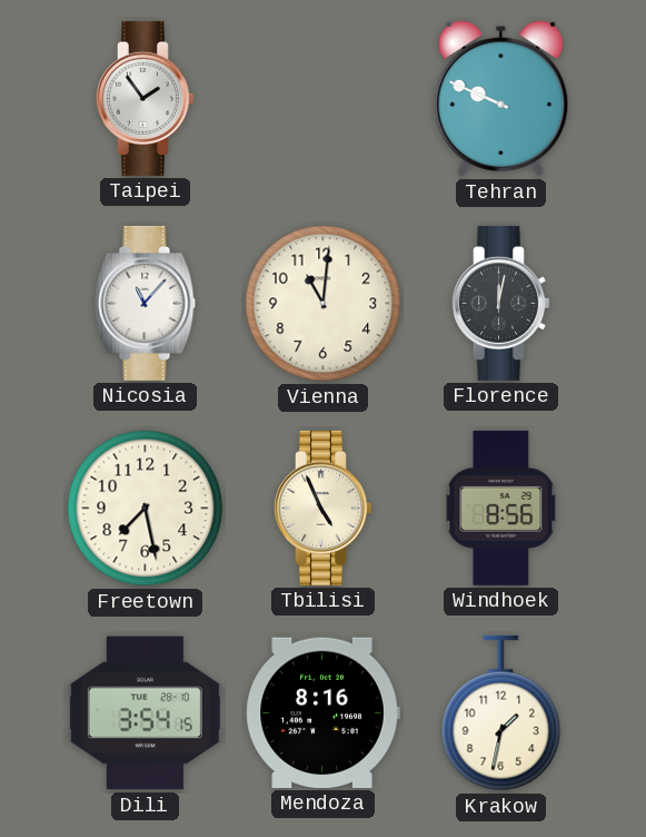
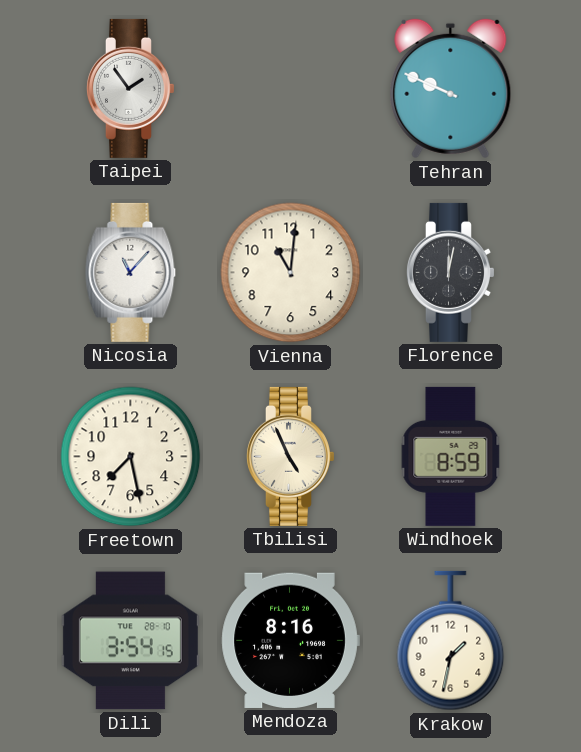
Windhoek: 8:56 -> 8:59 (451, 456)
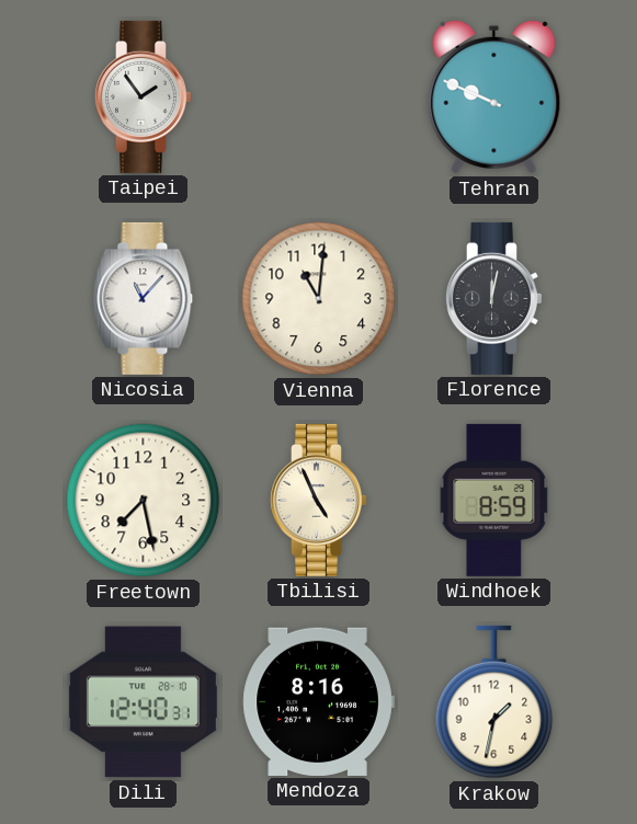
Dili: 3:54 -> 12:40 (143, 702)
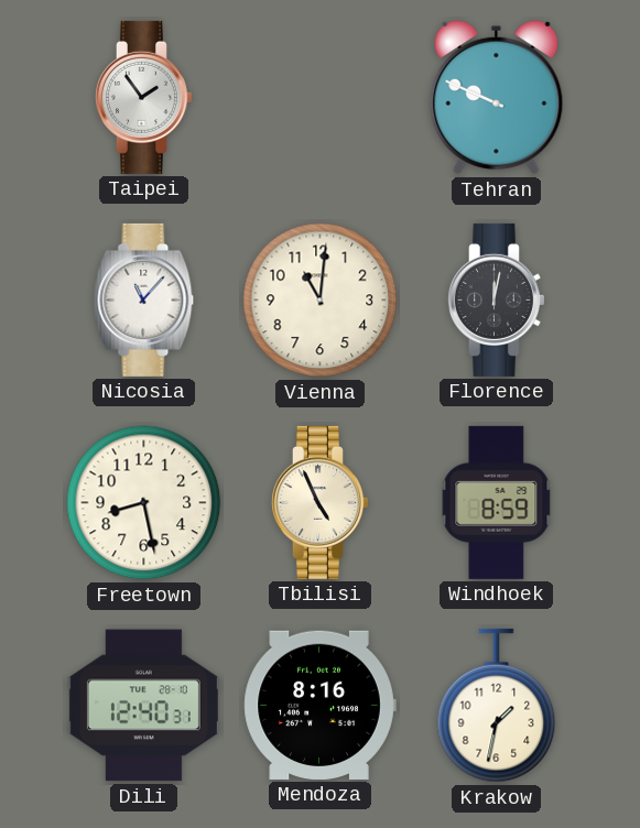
Freetown: 7:28 -> 8:28 (144, 503)
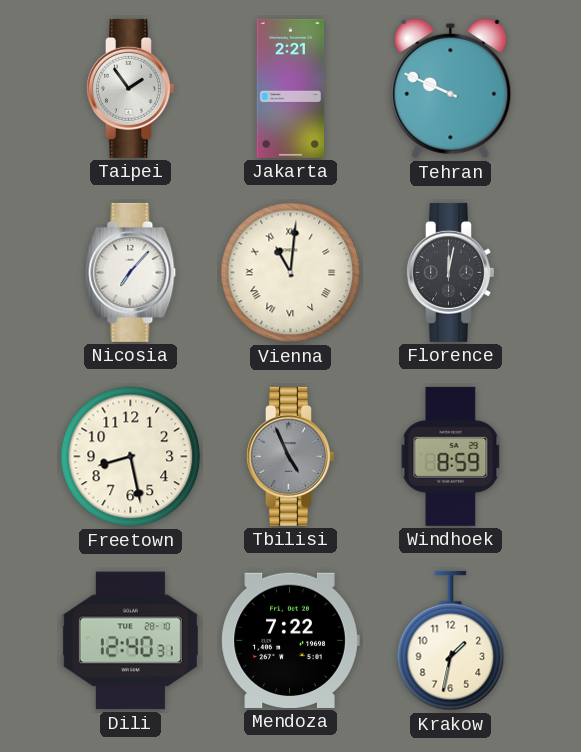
Jakarta: none -> 2:21 (291, 88)
Nicosia: 11:07 -> 7:07 (131, 272)
Vienna numerals: Arabic -> Roman (291, 273)
Tbilisi dial: cream -> grey (290, 456)
Mendoza: 8:16 -> 7:22 (290, 640)
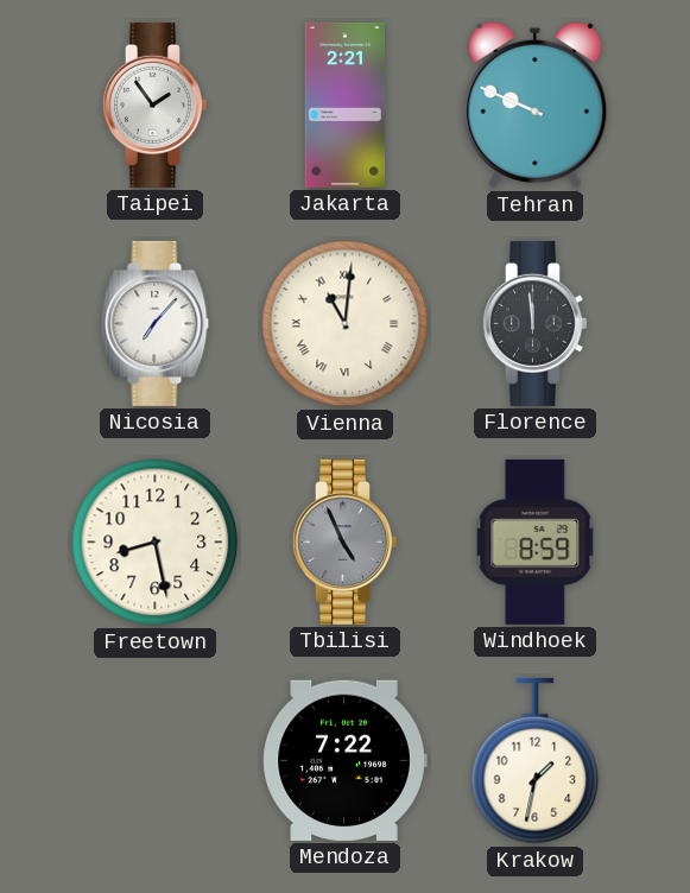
Florence: 12:02 -> 11:59 (534, 323)
Dili: 12:40 -> none (130, 641)
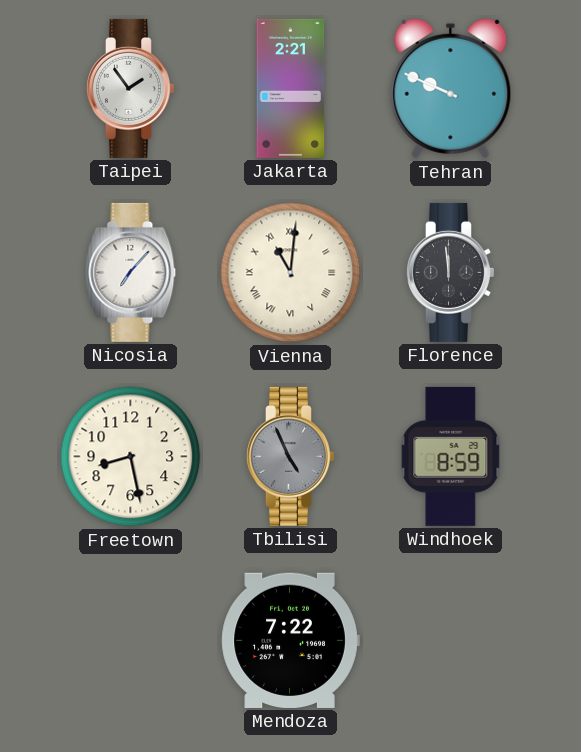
Krakow: 1:32 -> none (536, 761)
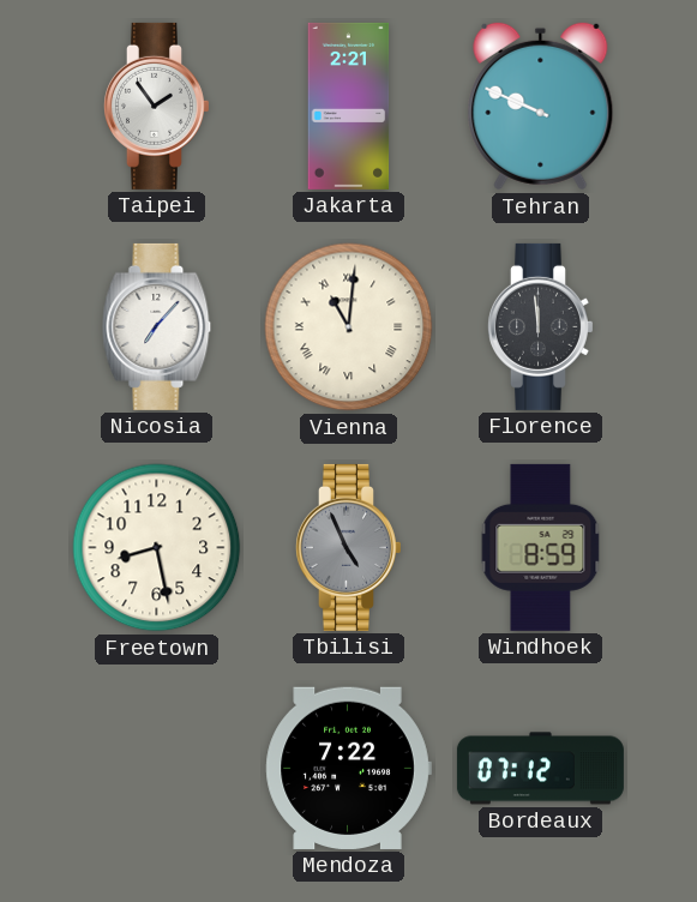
Bordeaux: none -> 07:12 (540, 769)
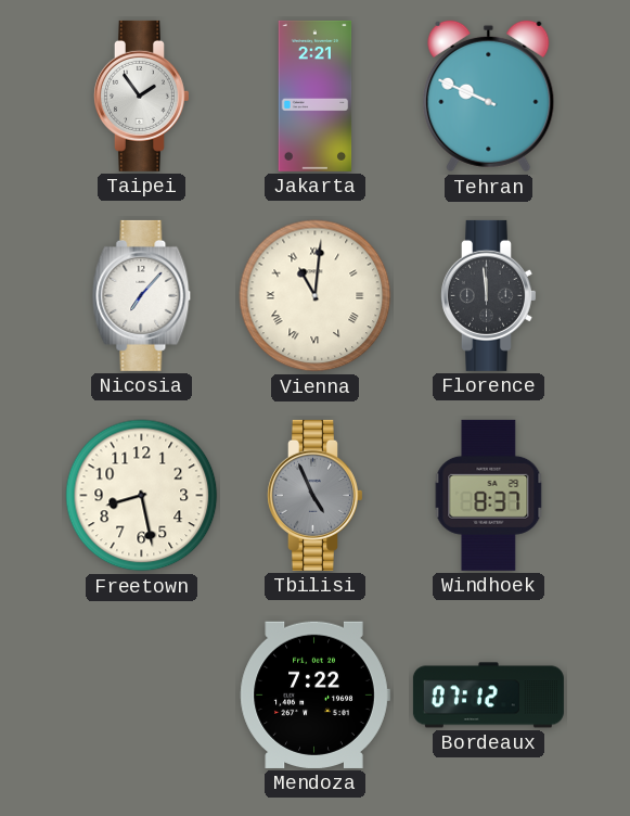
Windhoek: 8:59 -> 8:37 (489, 495)
